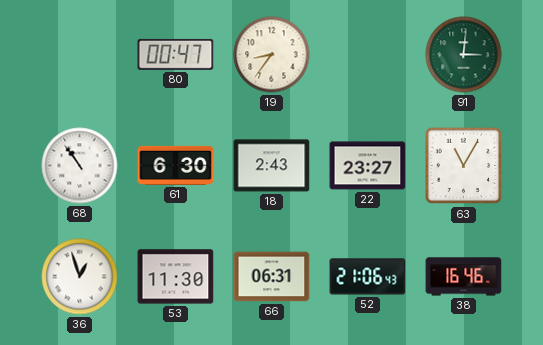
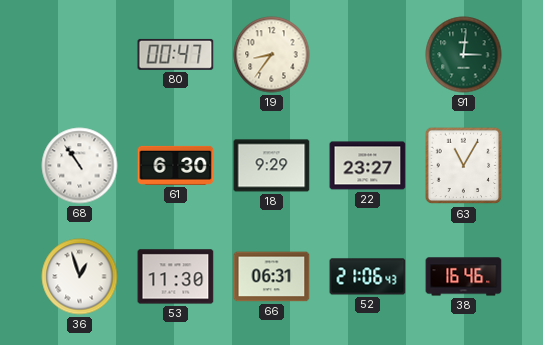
18: 2:43 -> 9:29 (272, 166)
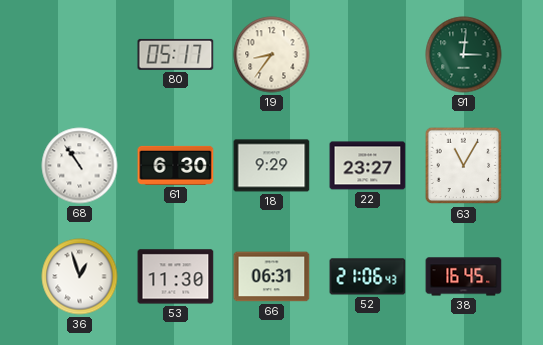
80: 00:47 -> 05:17 (176, 54)
38: 16:46 -> 16:45 (464, 277)
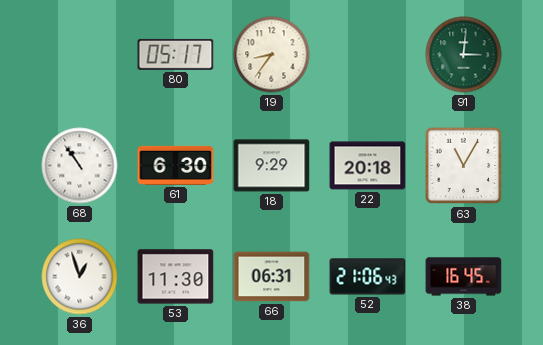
22: 23:27 -> 20:18 (368, 166)
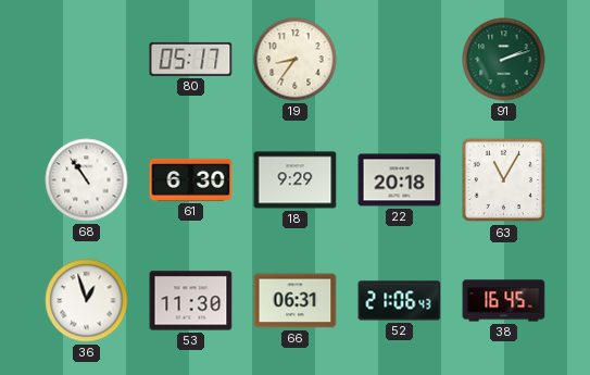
91: 3:01 -> 2:12 (504, 60)
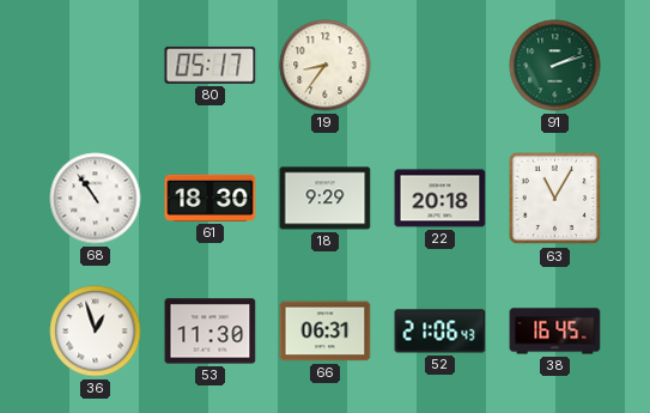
61: 6:30 -> 18:30 (211, 198)
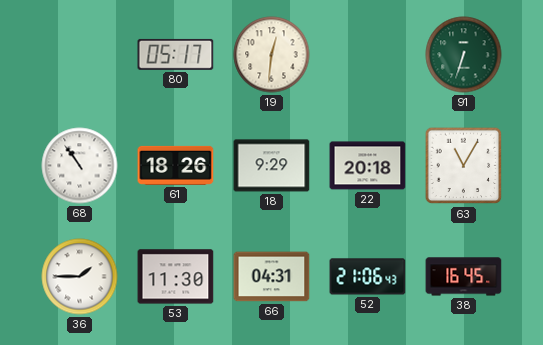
19: 8:36 -> 12:31 (272, 55)
91: 2:12 -> 6:33 (464, 55)
61: 18:30 -> 18:26 (176, 165)
36: 12:57 -> 1:45 (80, 277)
66: 06:31 -> 04:31 (272, 277)
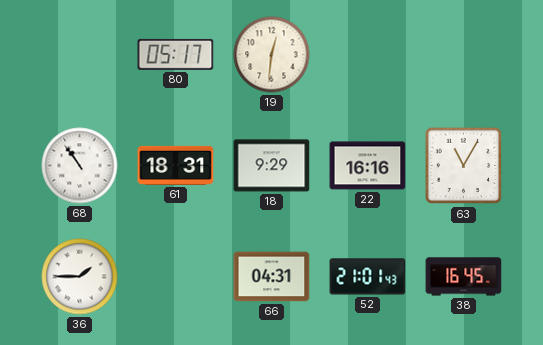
91: 6:33 -> none (464, 55)
61: 18:26 -> 18:31 (176, 165)
22: 20:18 -> 16:16 (368, 166)
53: 11:30 -> none (176, 277)
52: 21:06 -> 21:01 (368, 277)
